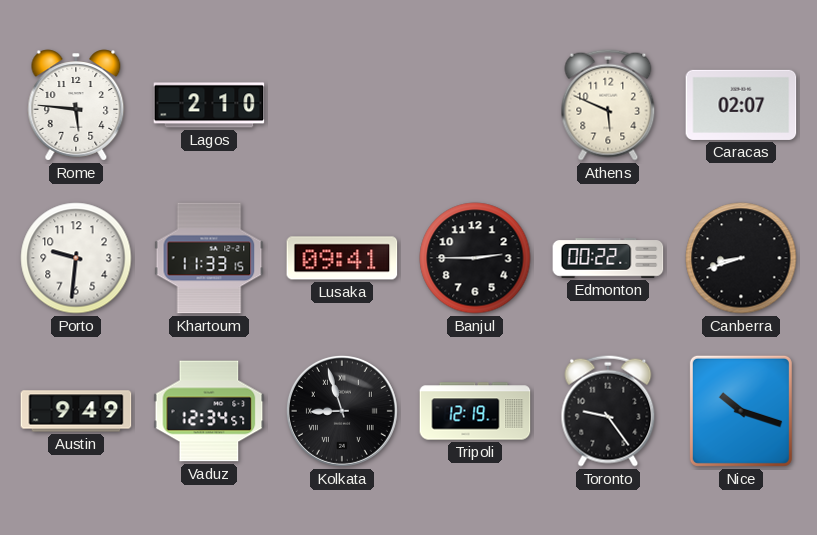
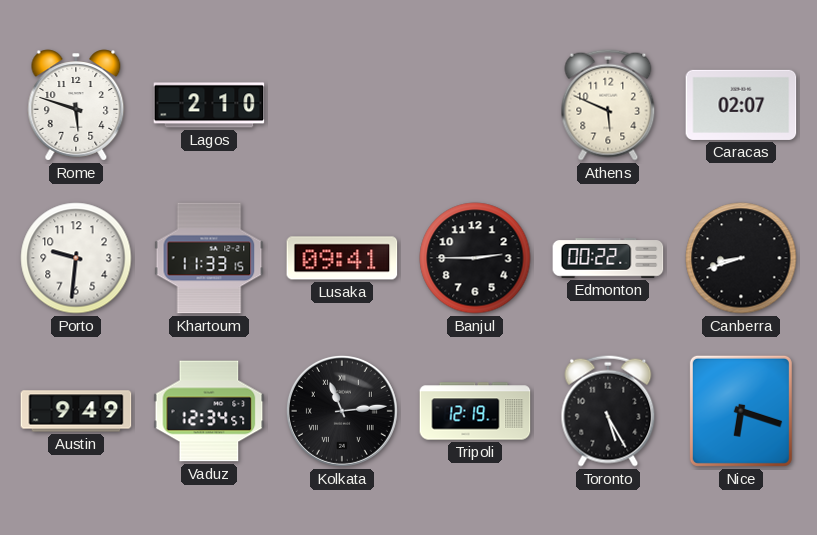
Rome: 5:46 -> 5:48 (76, 105)
Kolkata: 8:57 -> 11:14 (342, 411)
Toronto: 9:24 -> 5:25 (608, 411)
Nice: 10:18 -> 6:18 (741, 411)
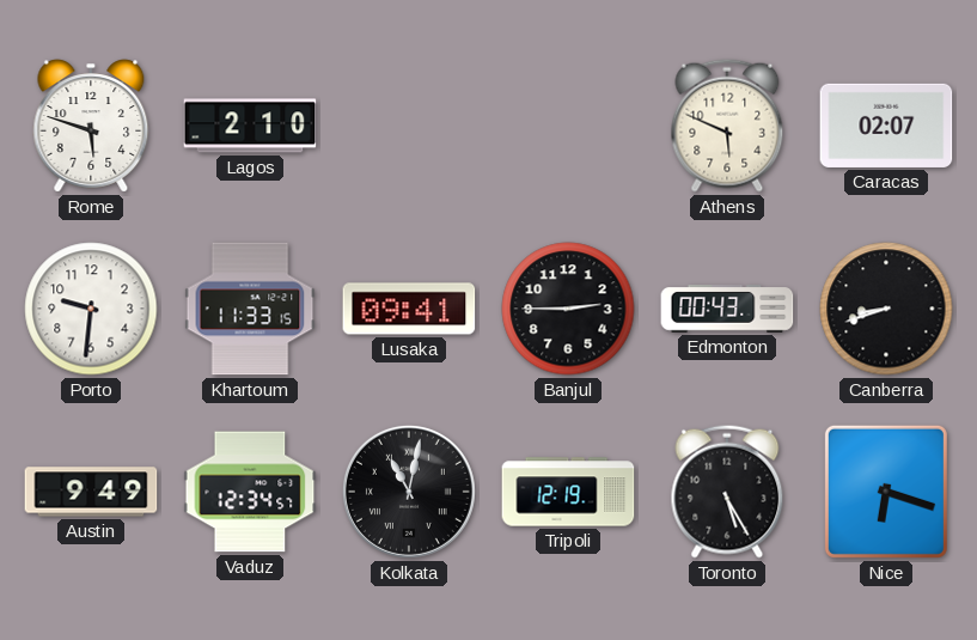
Edmonton: 00:22 -> 00:43 (727, 309)
Kolkata: 11:14 -> 11:02 (409, 492)
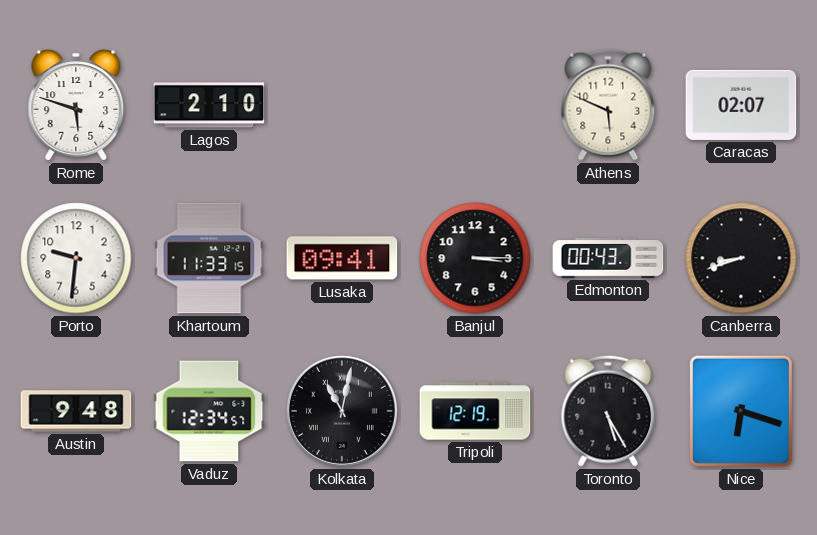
Banjul: 2:45 -> 3:15 (475, 258)
Austin: 9:49 -> 9:48 (76, 411)
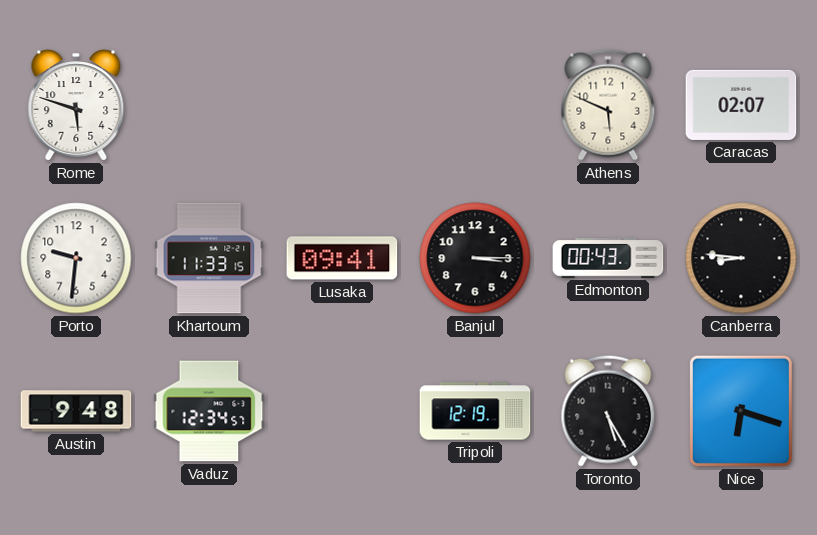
Lagos: 2:10 -> none (209, 105)
Canberra: 8:42 -> 8:46 (741, 258)
Kolkata: 11:02 -> none (342, 411)
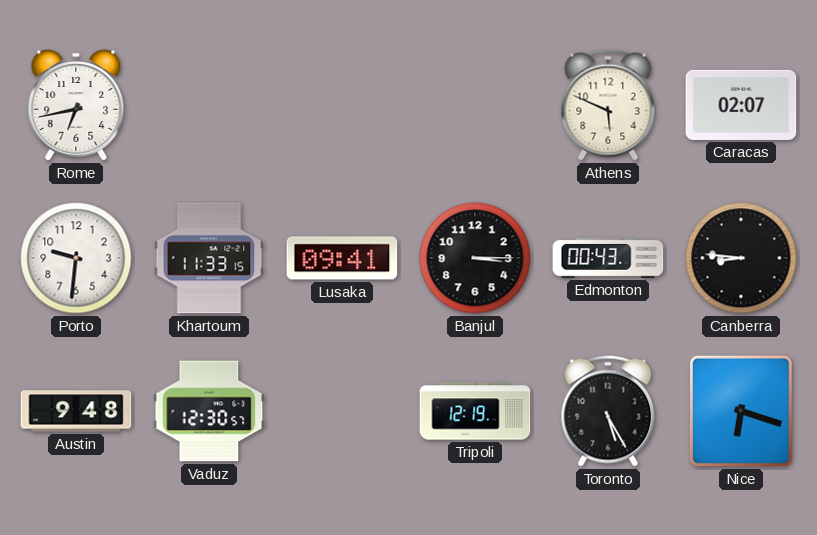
Rome: 5:48 -> 6:43 (76, 105)
Vaduz: 12:34 -> 12:30 (209, 411)
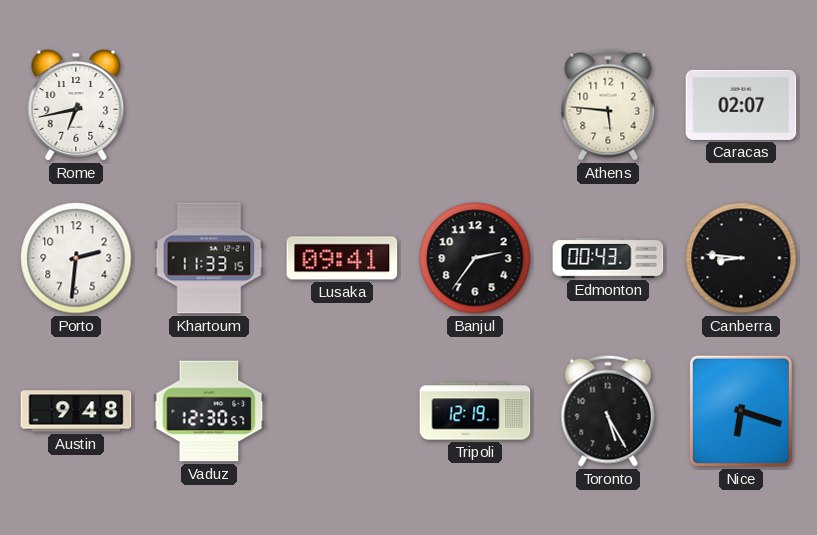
Athens: 5:49 -> 5:46 (608, 105)
Porto: 9:31 -> 2:31 (76, 258)
Banjul: 3:15 -> 2:36 (475, 258)
